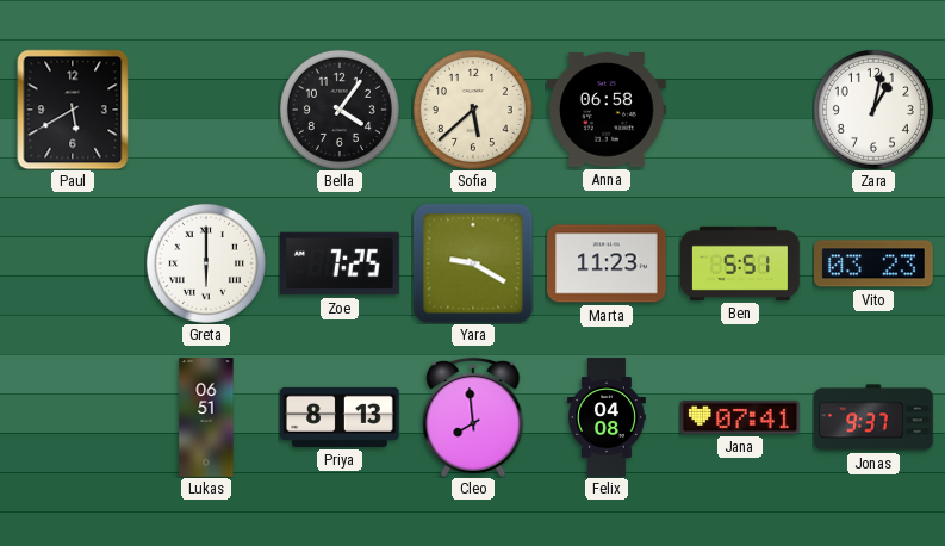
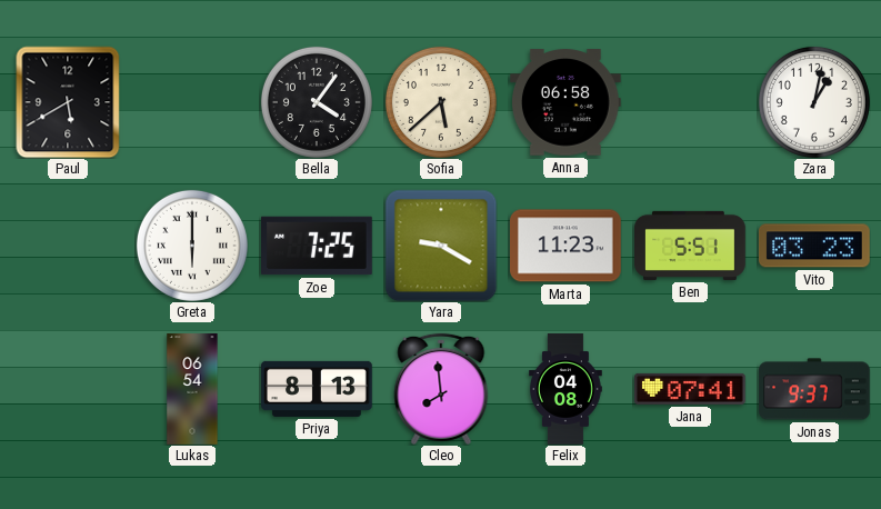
Lukas: 06:51 -> 06:54 (192, 389)
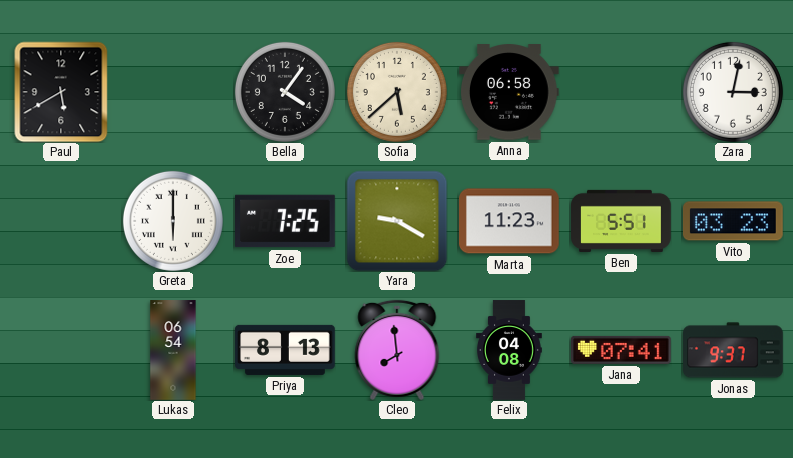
Zara: 1:02 -> 3:02 (733, 92)
